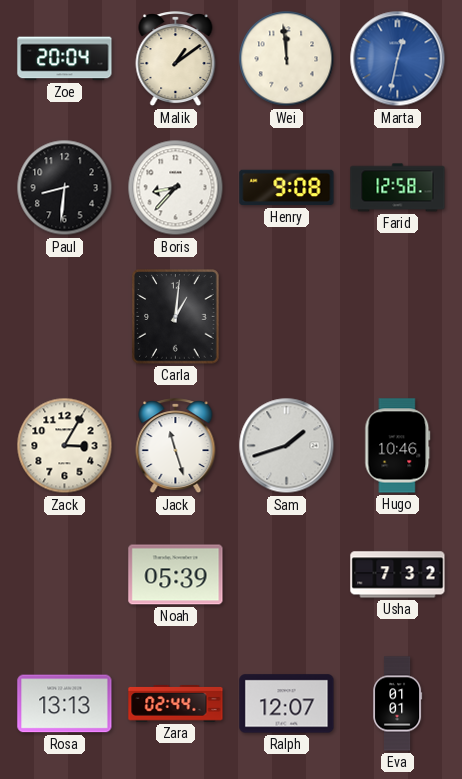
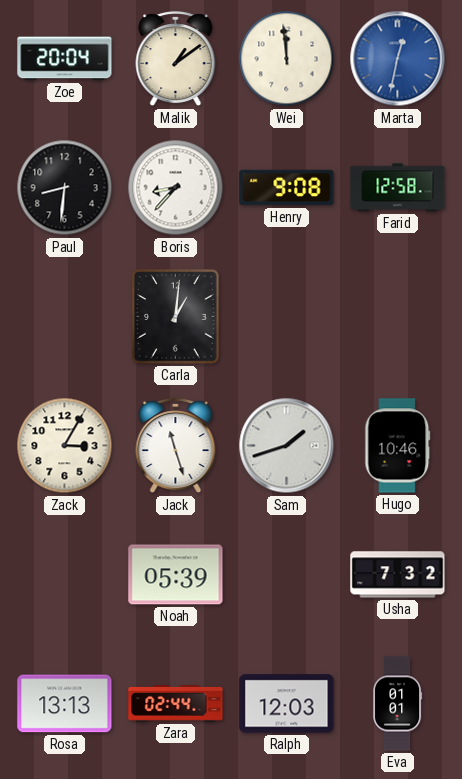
Ralph: 12:07 -> 12:03 (287, 704)
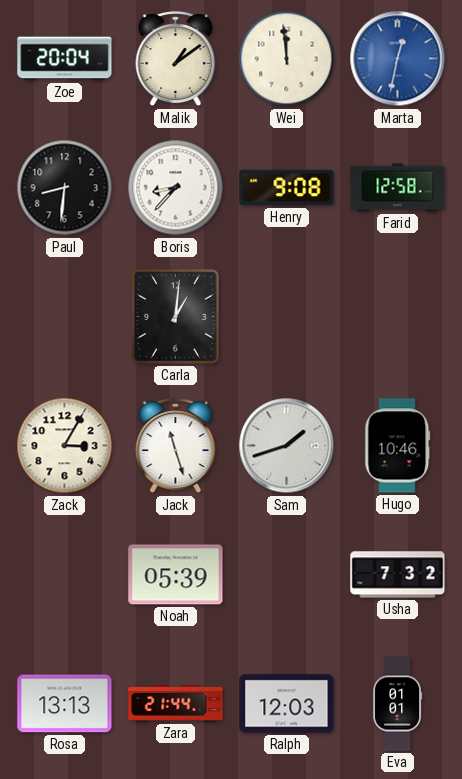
Zara: 02:44 -> 21:44 (176, 704)
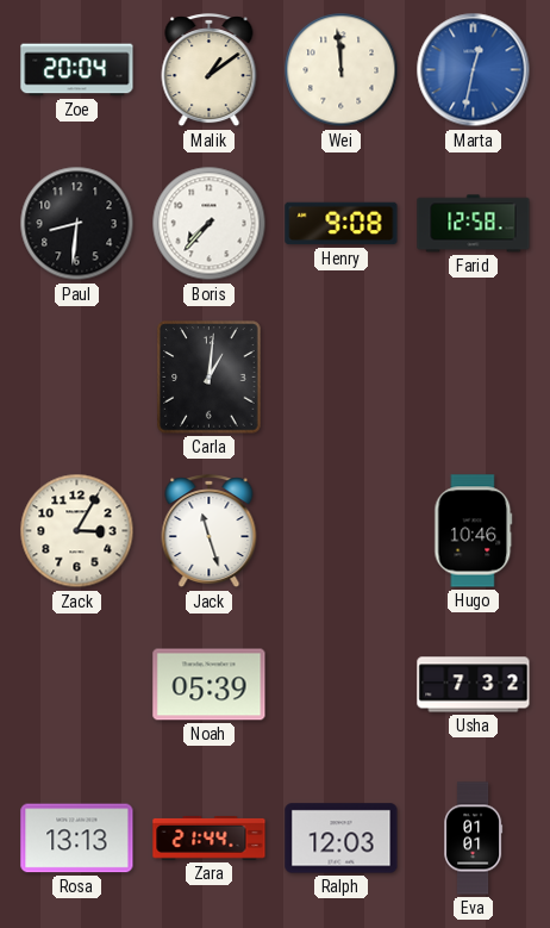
Boris: 8:37 -> 7:37 (210, 224)
Sam: 1:42 -> none (287, 446)
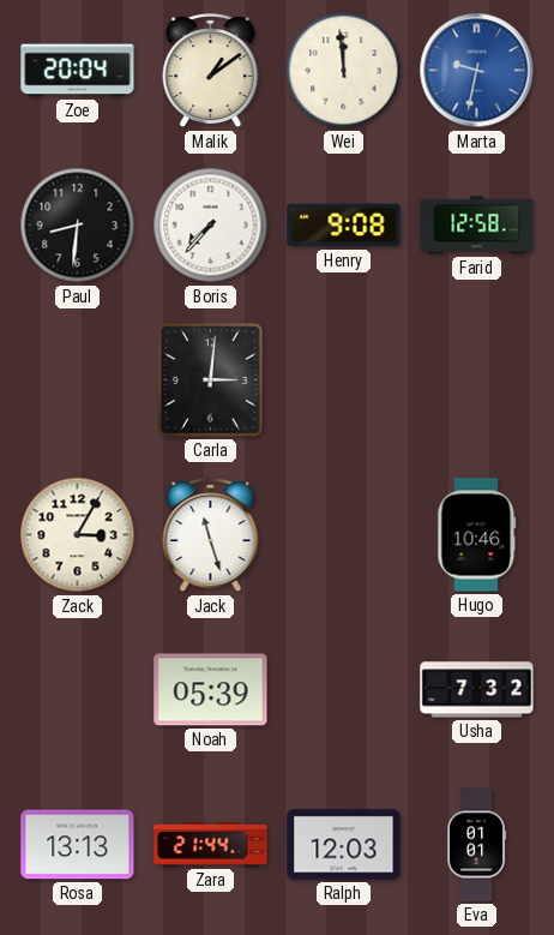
Marta: 12:32 -> 9:32 (477, 71)
Carla: 1:01 -> 3:01 (211, 380)
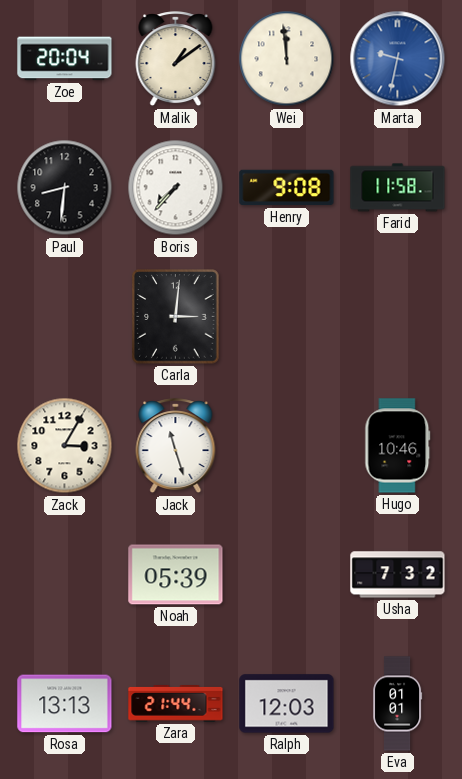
Farid: 12:58 -> 11:58 (398, 188)
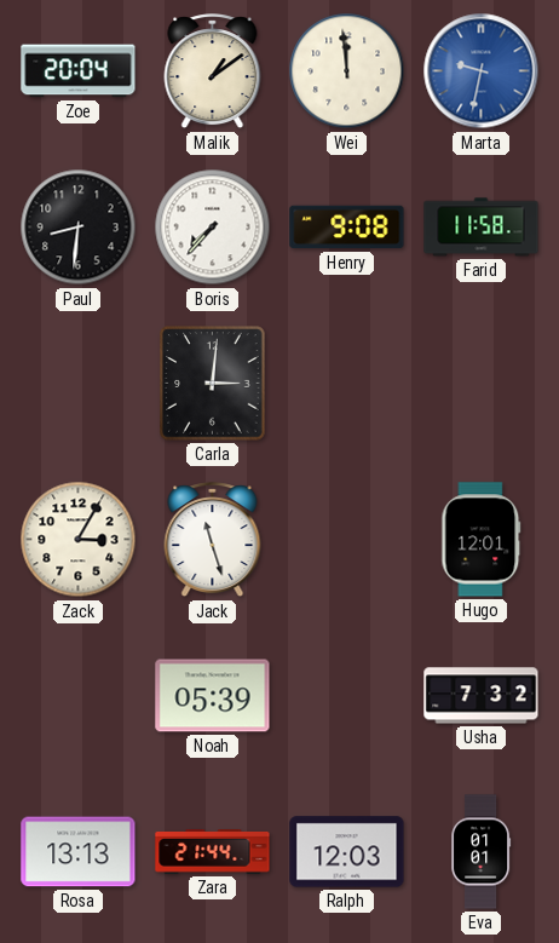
Hugo: 10:46 -> 12:01 (482, 540)
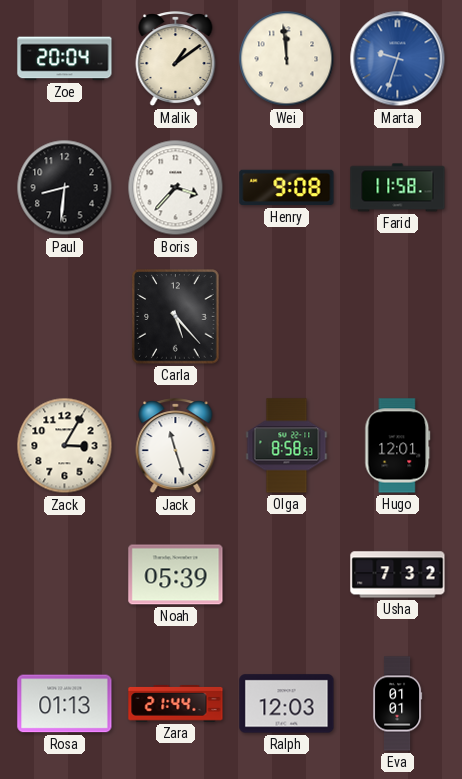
Marta: 9:32 -> 9:33 (398, 59)
Boris: 7:37 -> 3:37 (176, 188)
Carla: 3:01 -> 5:23 (176, 317)
Olga: none -> 8:58 (287, 446)
Rosa: 13:13 -> 01:13 (65, 704)
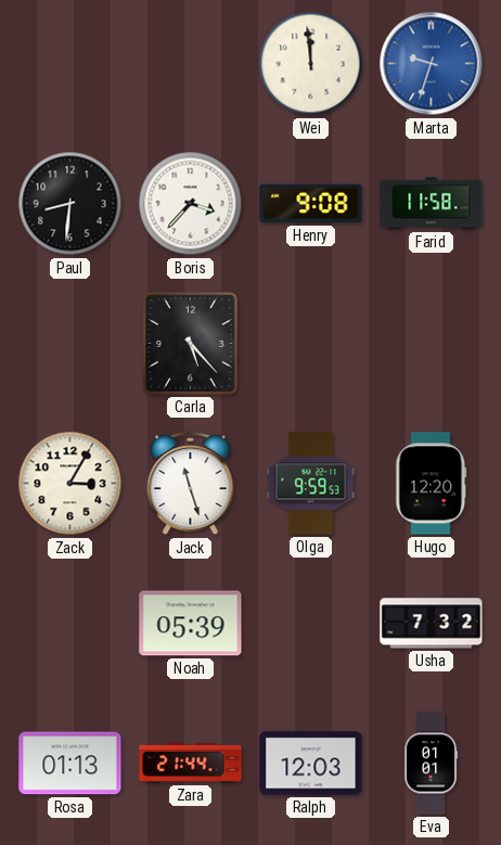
Zoe: 20:04 -> none (65, 59)
Malik: 1:09 -> none (176, 59)
Olga: 8:58 -> 9:59 (311, 484)
Hugo: 12:01 -> 12:20 (432, 484)
